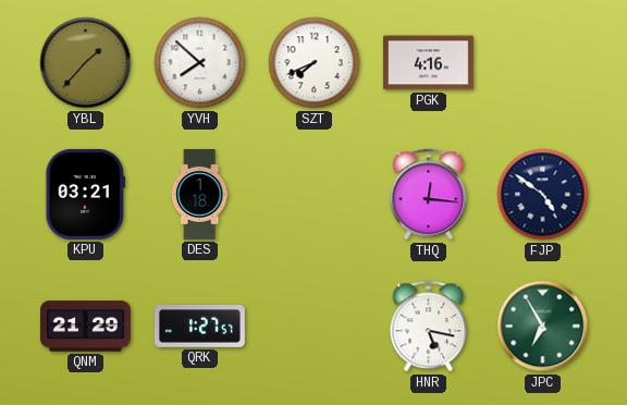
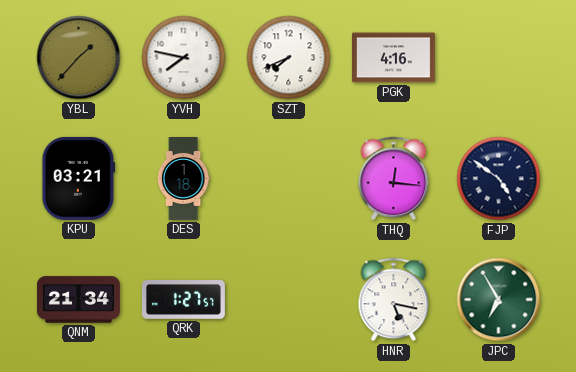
YVH: 7:52 -> 7:47 (184, 58)
QNM: 21:29 -> 21:34 (79, 300)
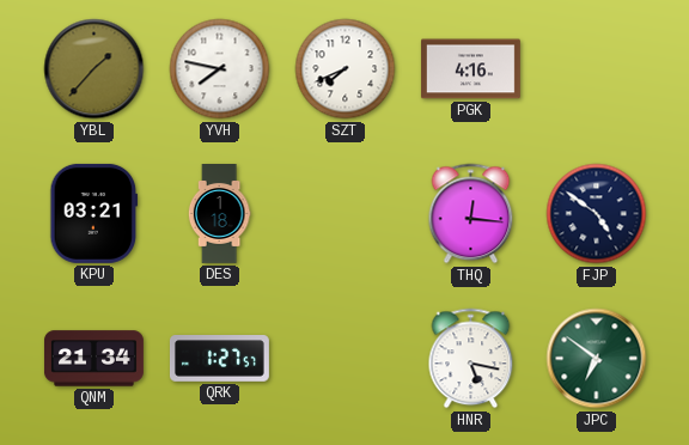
JPC: 6:55 -> 6:51 (597, 359)
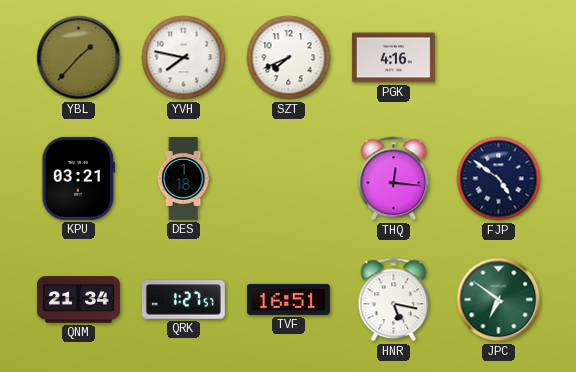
TVF: none -> 16:51 (288, 299)
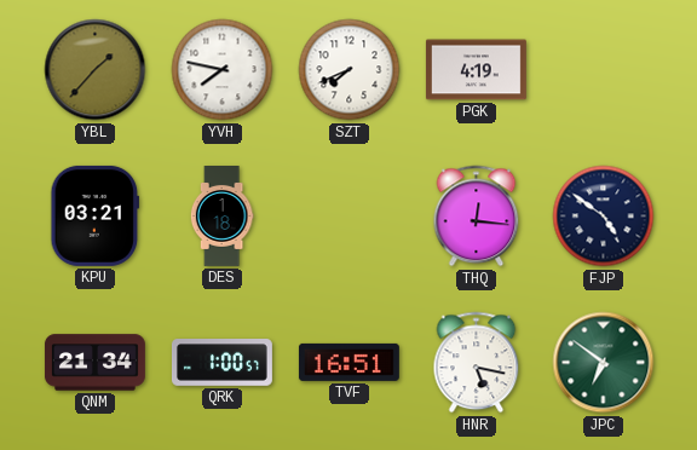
PGK: 4:16 -> 4:19 (476, 70)
QRK: 1:27 -> 1:00 (221, 363)
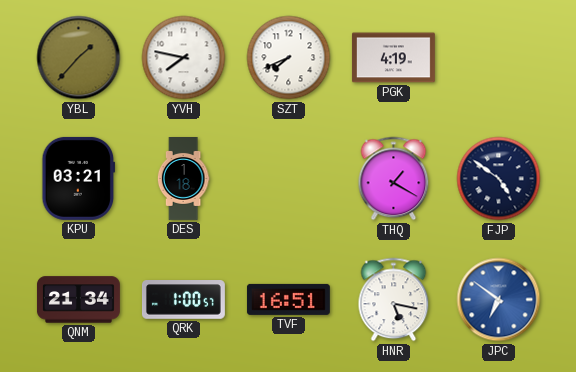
THQ: 12:16 -> 1:20 (394, 179)
JPC dial: green -> blue (499, 300)
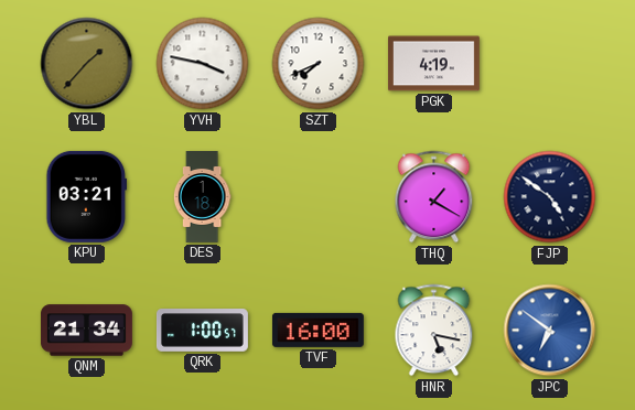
YVH: 7:47 -> 3:47 (203, 64)
TVF: 16:51 -> 16:00 (317, 330)
